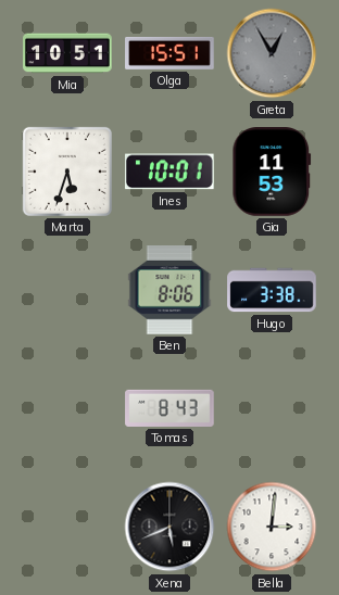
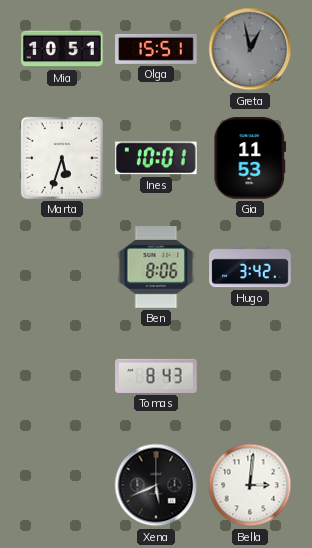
Greta: 12:55 -> 12:58 (250, 49)
Hugo: 3:38 -> 3:42 (250, 267)
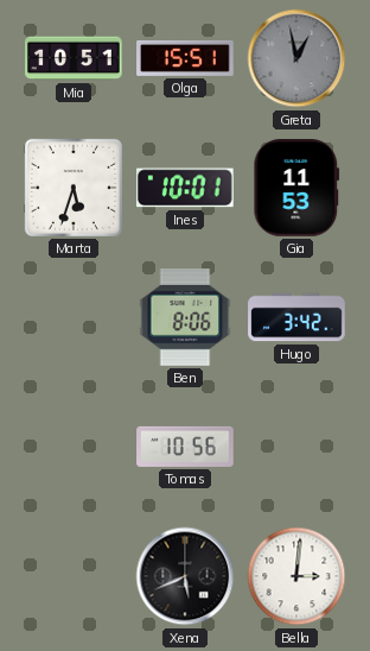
Tomas: 8:43 -> 10:56 (185, 447)
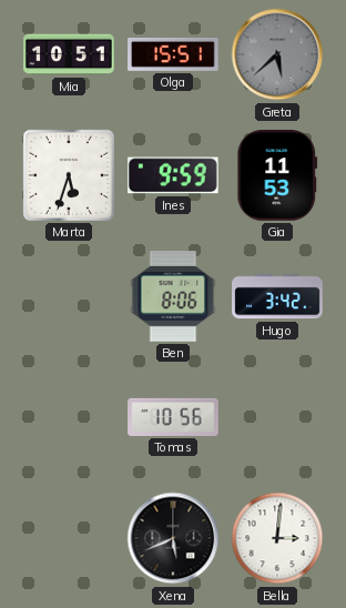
Greta: 12:58 -> 5:38 (277, 54)
Ines: 10:01 -> 9:59 (173, 175)
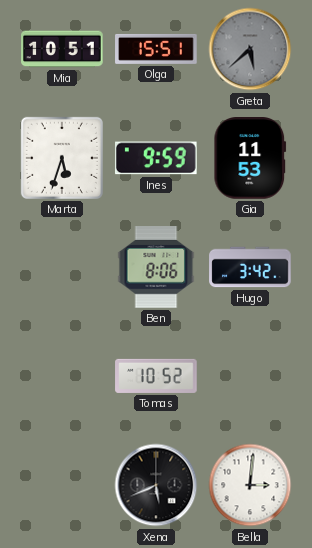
Tomas: 10:56 -> 10:52 (156, 376)
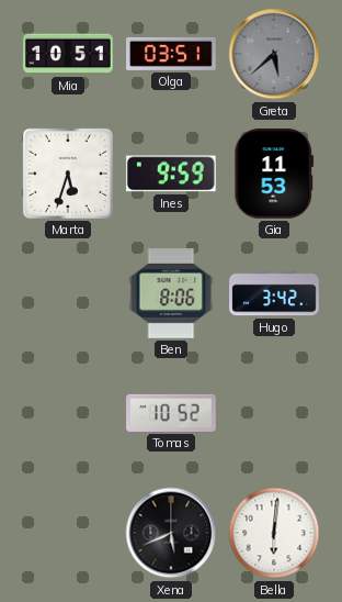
Olga: 15:51 -> 03:51 (171, 54)
Bella: 3:01 -> 6:01 (274, 533)
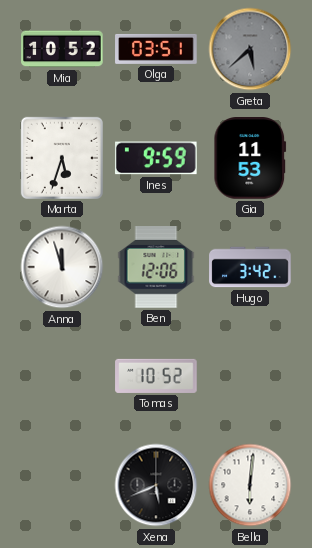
Mia: 10:51 -> 10:52 (62, 49)
Anna: none -> 11:57 (62, 267)
Ben: 8:06 -> 12:06 (156, 267)
